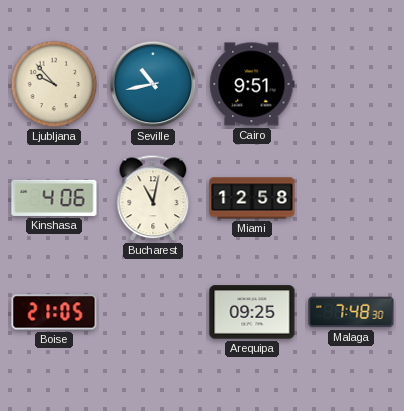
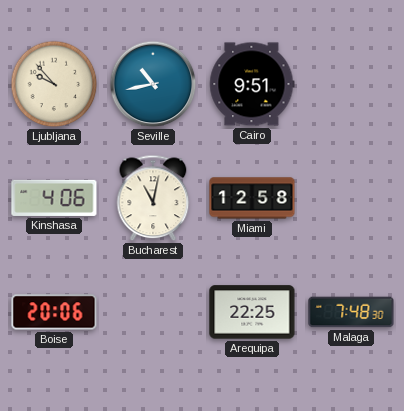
Boise: 21:05 -> 20:06 (54, 312)
Arequipa: 09:25 -> 22:25 (252, 312)
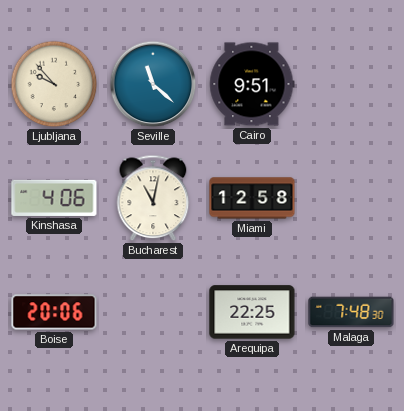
Seville: 10:43 -> 11:22 (153, 84)
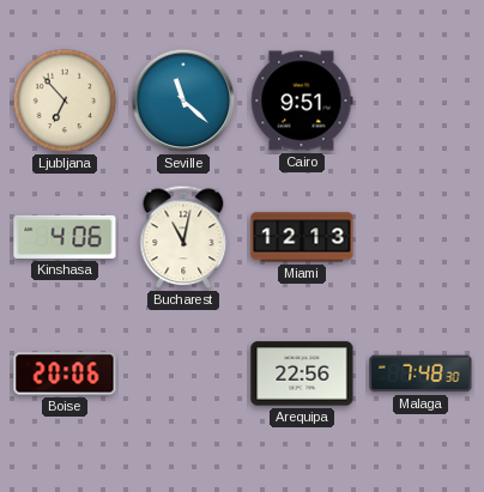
Ljubljana: 9:53 -> 6:53 (65, 101)
Miami: 12:58 -> 12:13 (302, 237)
Arequipa: 22:25 -> 22:56 (302, 373)
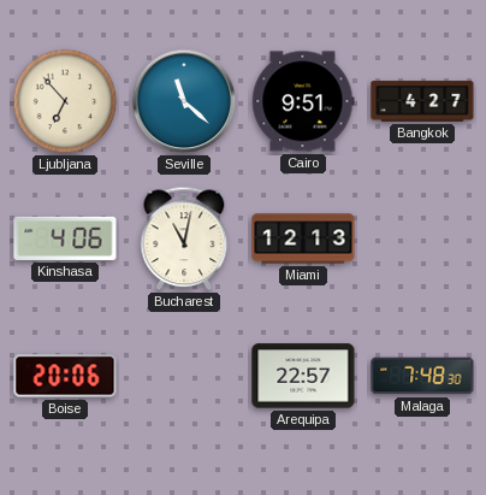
Bangkok: none -> 4:27 (422, 101)
Arequipa: 22:56 -> 22:57 (303, 376)
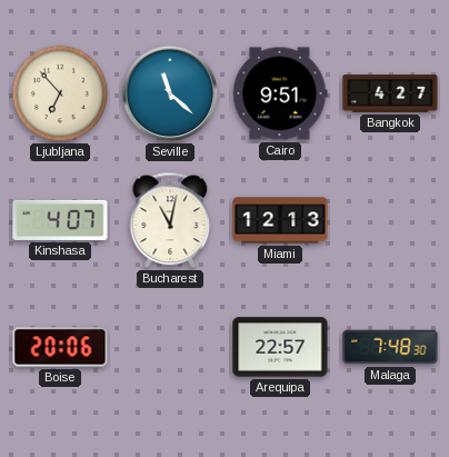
Kinshasa: 4:06 -> 4:07 (60, 220)
